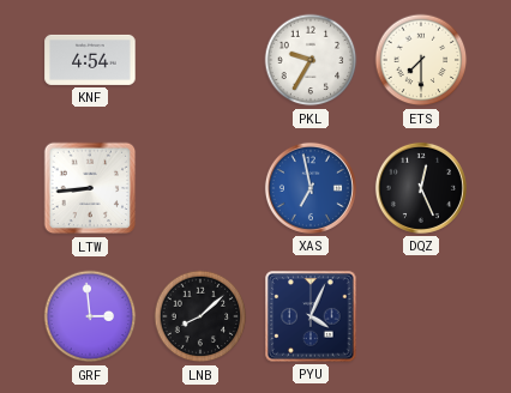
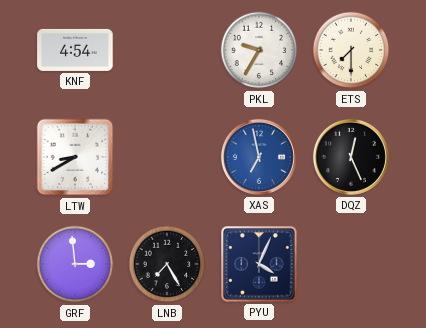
LTW: 8:44 -> 8:40 (75, 157)
LNB: 8:08 -> 7:25 (167, 264)
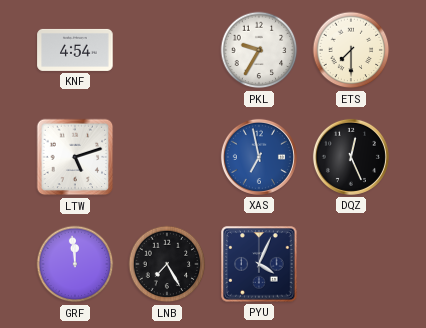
LTW: 8:40 -> 5:12 (75, 157)
GRF: 2:59 -> 11:59 (75, 264)
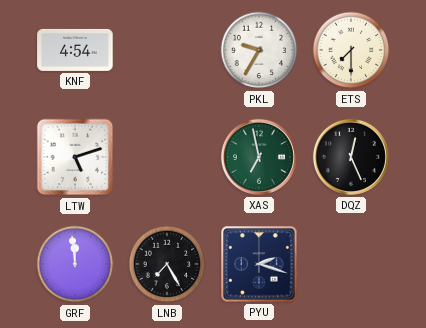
XAS dial: blue -> green (259, 157)
PYU: 4:04 -> 2:18 (259, 264)
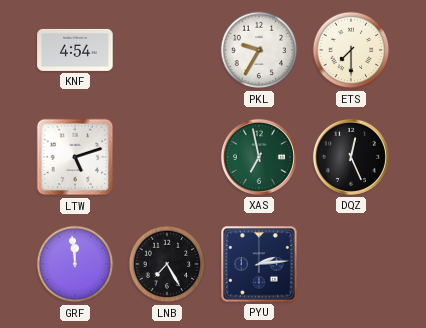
PYU: 2:18 -> 2:14 (259, 264)
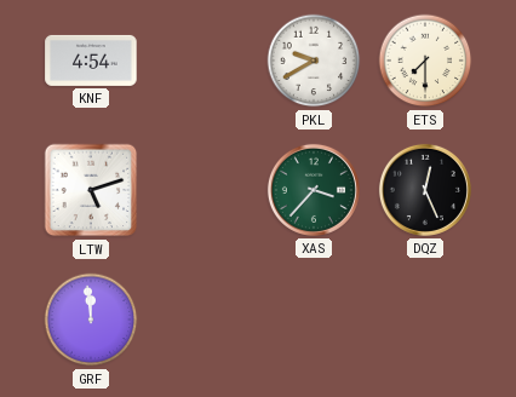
PKL: 9:35 -> 9:40 (314, 61)
XAS: 6:58 -> 3:37 (314, 190)
LNB: 7:25 -> none (167, 264)
PYU: 2:14 -> none (259, 264)
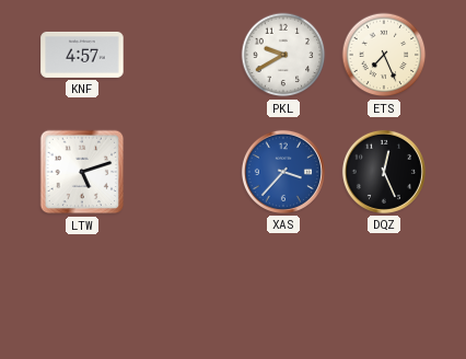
KNF: 4:54 -> 4:57 (82, 55)
ETS: 7:30 -> 7:26 (384, 55)
XAS dial: green -> blue (283, 172)
GRF: 11:59 -> none (91, 320)
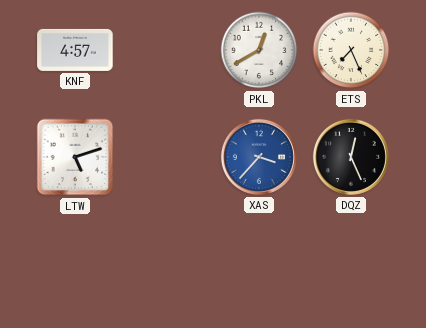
PKL: 9:40 -> 12:40 (259, 50)
